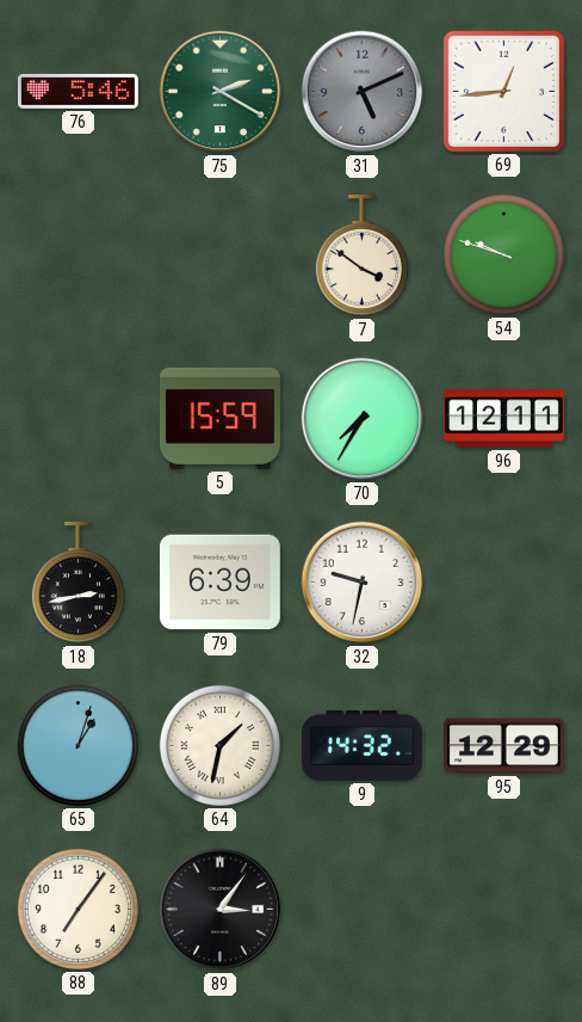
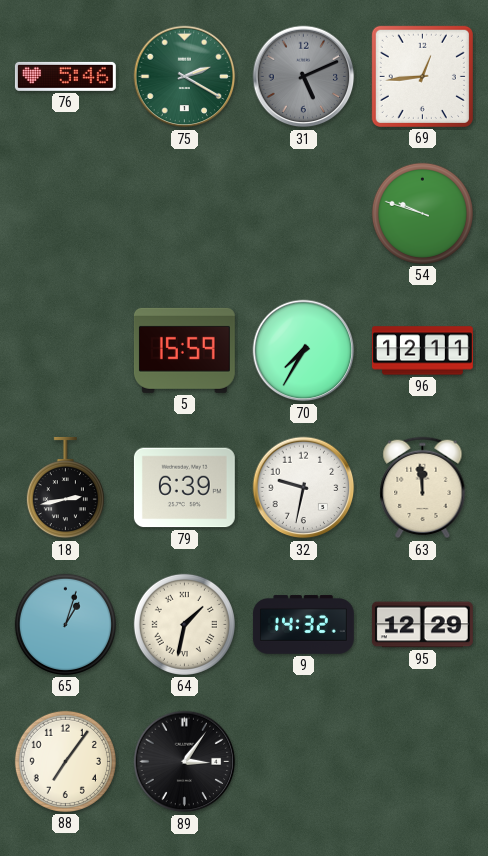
7: 3:51 -> none (361, 255)
63: none -> 11:59 (423, 488)
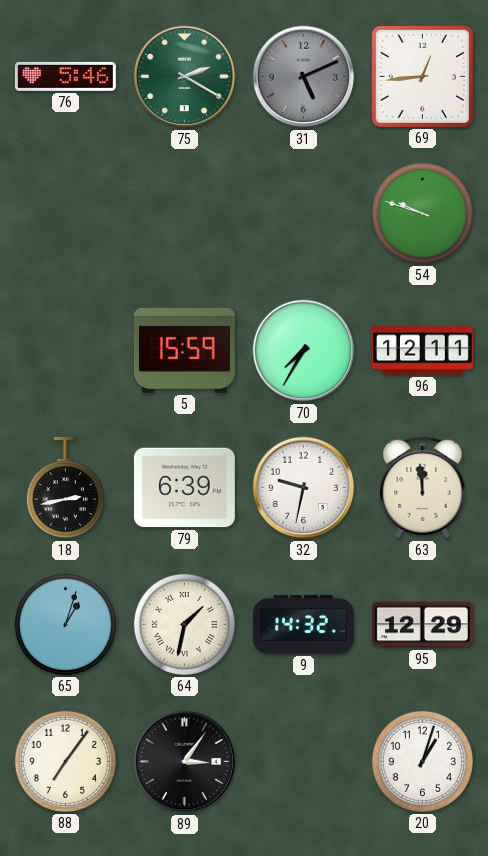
20: none -> 1:03 (422, 761)
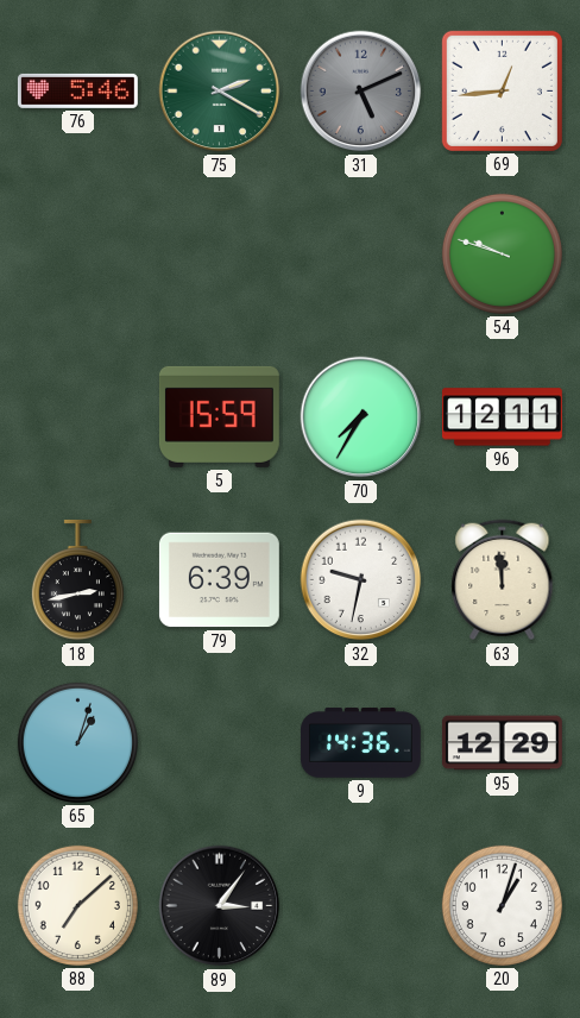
64: 1:32 -> none (184, 624)
9: 14:32 -> 14:36 (360, 743)
88: 7:06 -> 7:08 (77, 905)
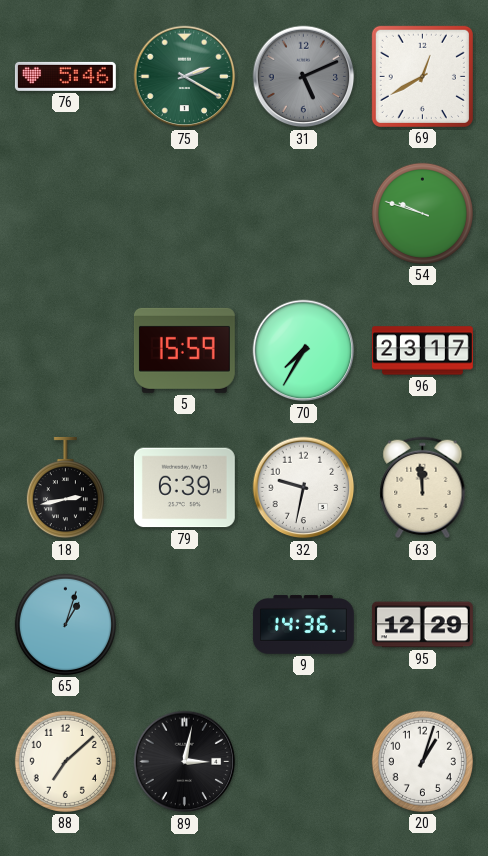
69: 12:44 -> 12:40 (422, 76)
96: 12:11 -> 23:17 (422, 351)
89: 3:06 -> 3:02 (185, 762)
